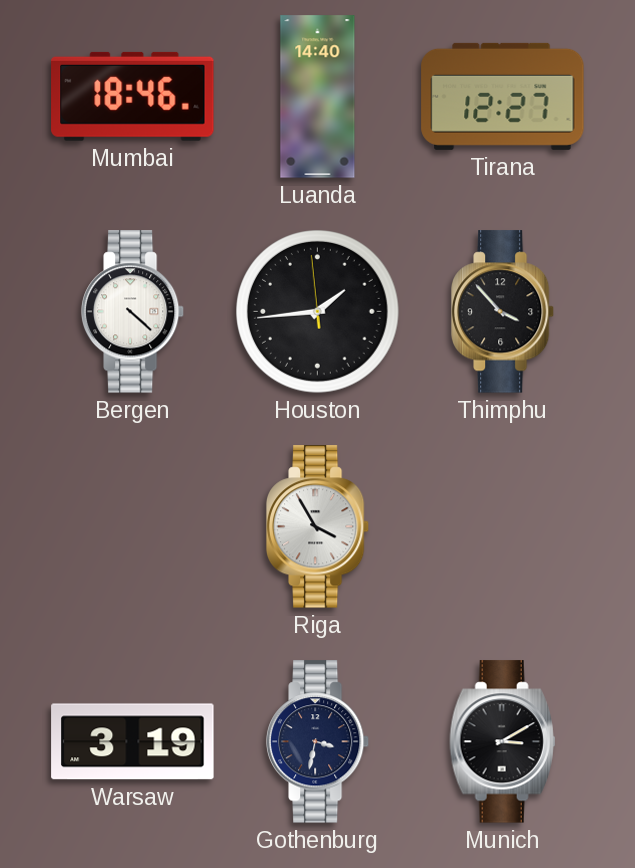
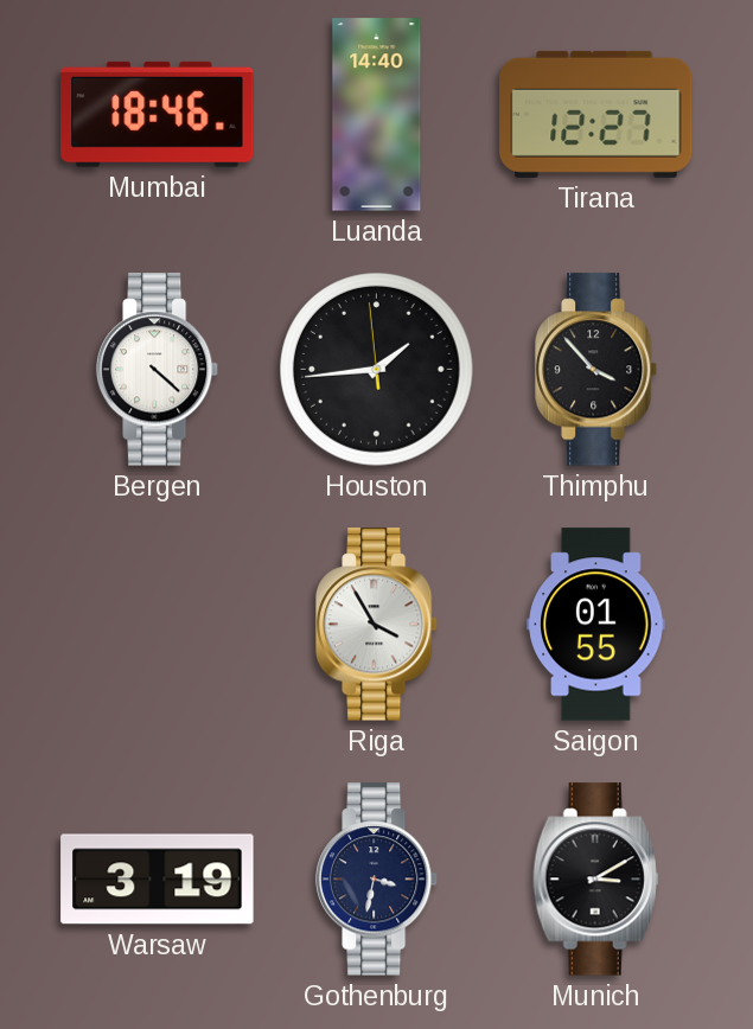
Saigon: none -> 01:55 (596, 625)
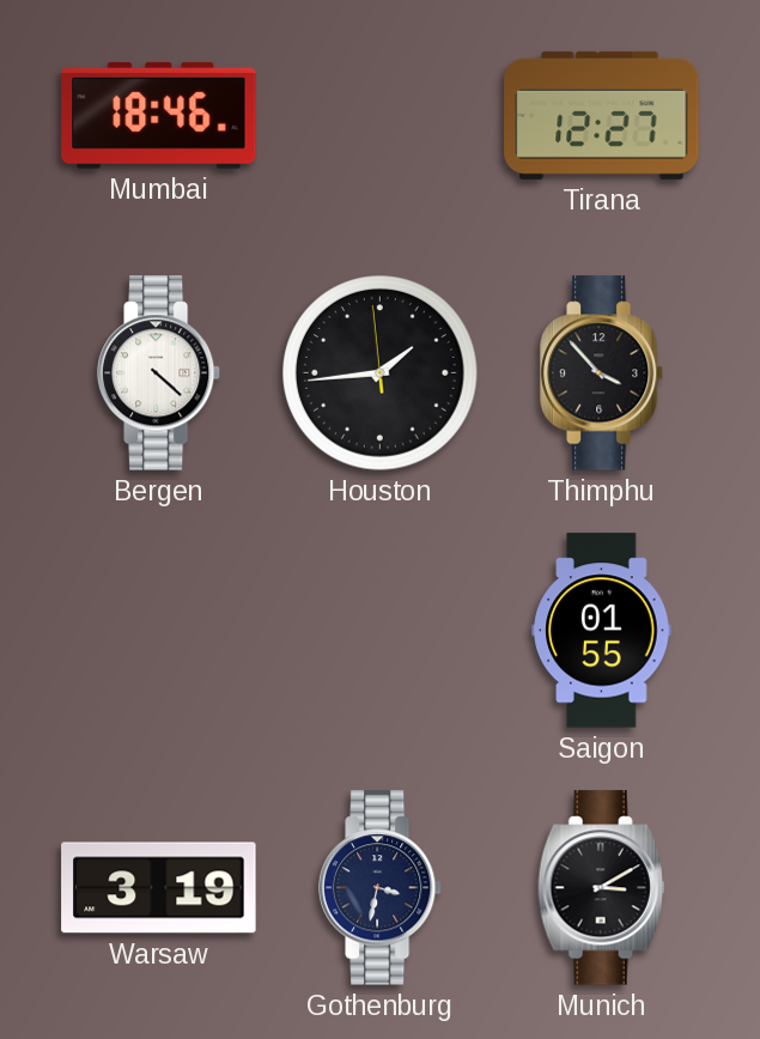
Luanda: 14:40 -> none (377, 115)
Riga: 3:55 -> none (377, 625)
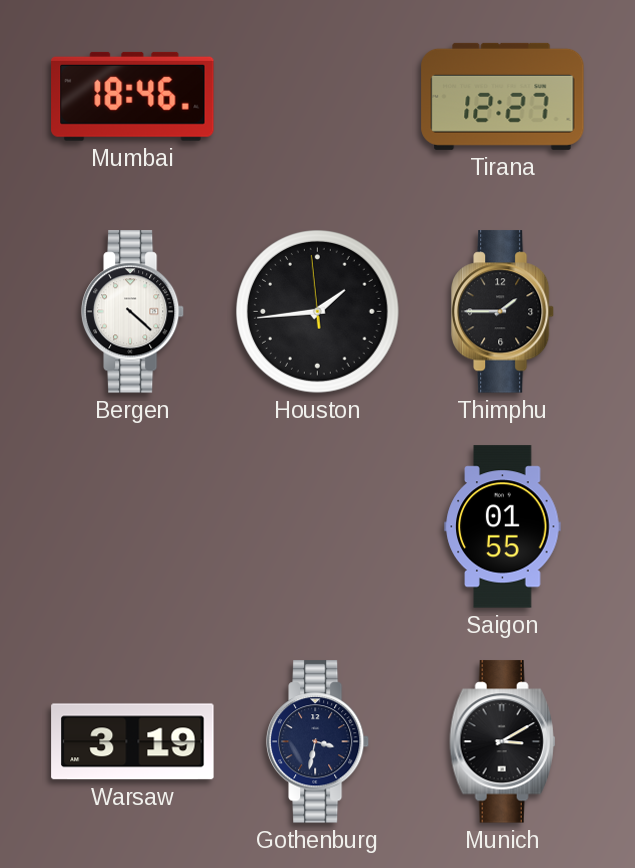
Thimphu: 3:53 -> 1:45 (503, 312)
